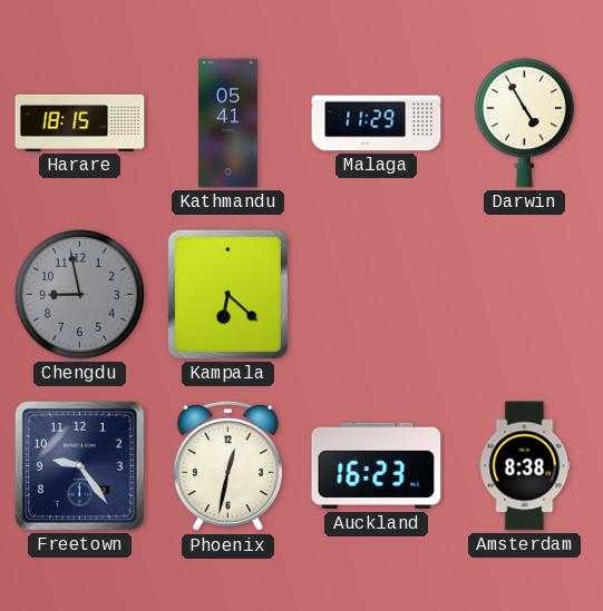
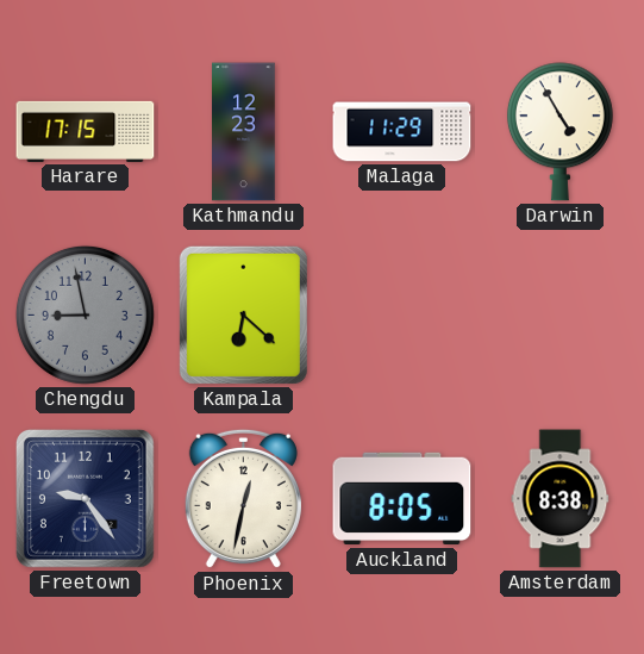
Harare: 18:15 -> 17:15 (86, 131)
Kathmandu: 05:41 -> 12:23 (244, 132)
Auckland: 16:23 -> 8:05 (402, 499)
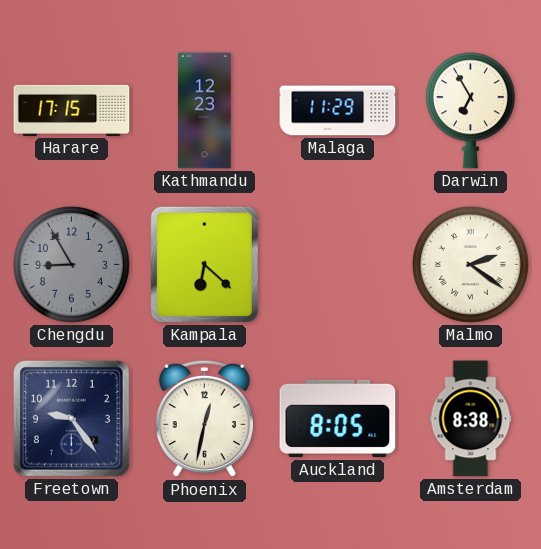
Darwin: 4:55 -> 6:55 (470, 111)
Chengdu: 8:58 -> 8:55 (71, 264)
Malmo: none -> 2:21 (470, 264)
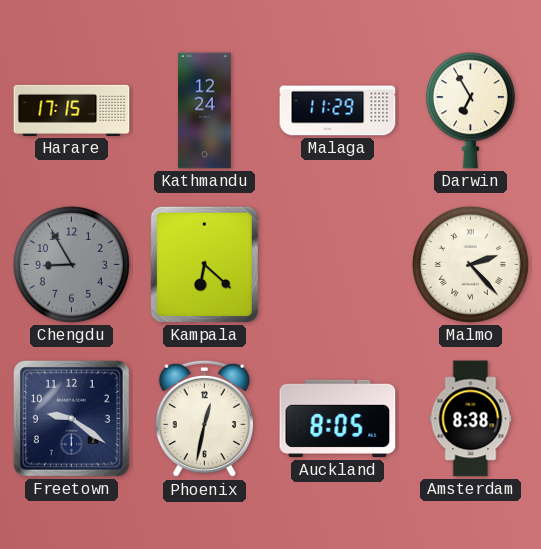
Kathmandu: 12:23 -> 12:24 (205, 111)
Malmo: 2:21 -> 2:23 (470, 264)
Freetown: 9:24 -> 9:21 (71, 418)
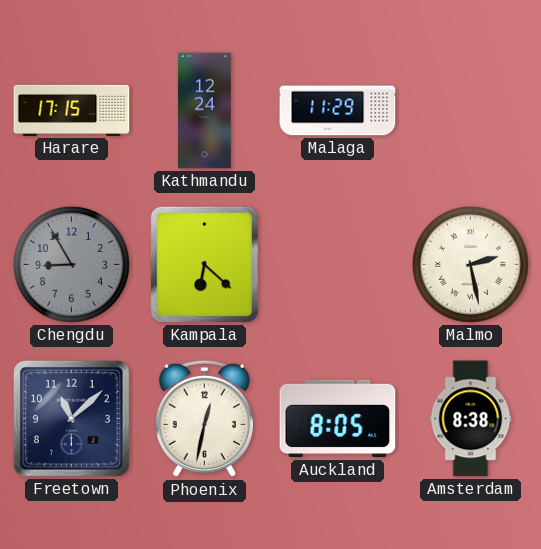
Darwin: 6:55 -> none (470, 111)
Malmo: 2:23 -> 2:28 (470, 264)
Freetown: 9:21 -> 11:08 (71, 418)
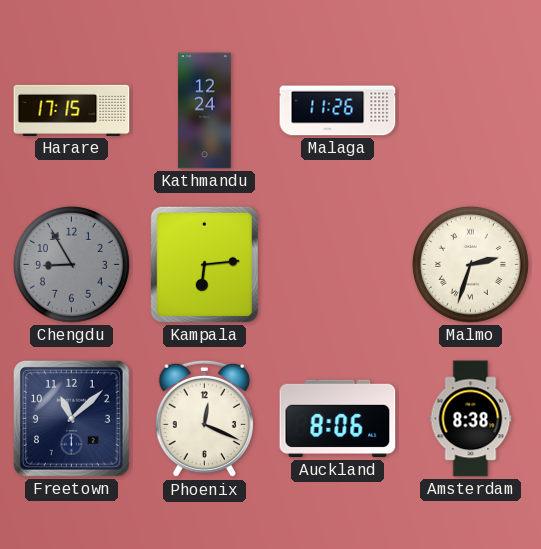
Malaga: 11:29 -> 11:26 (338, 111)
Kampala: 6:22 -> 6:14 (204, 264)
Malmo: 2:28 -> 2:33 (470, 264)
Phoenix: 12:32 -> 12:19 (204, 419)
Auckland: 8:05 -> 8:06 (338, 419)
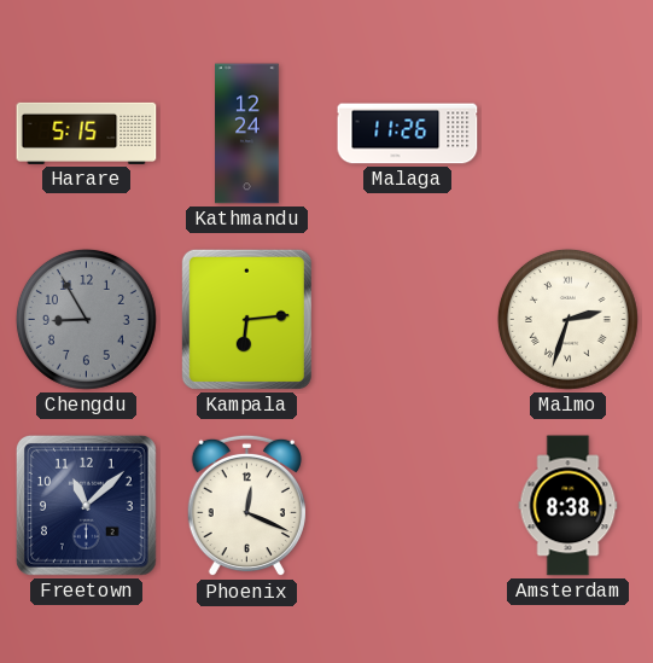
Harare: 17:15 -> 5:15 (87, 133)
Auckland: 8:06 -> none (338, 419)
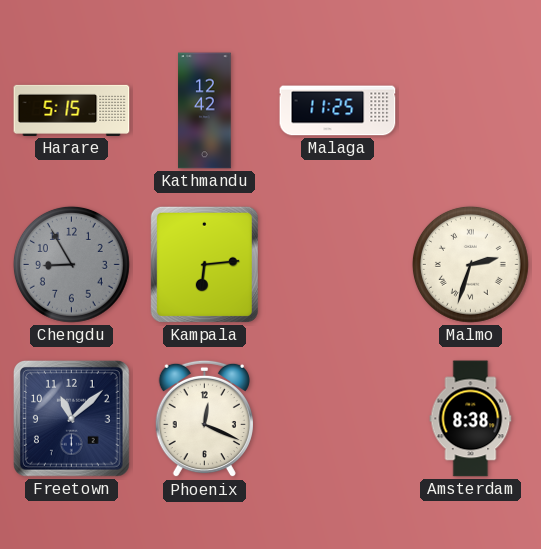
Kathmandu: 12:24 -> 12:42 (205, 111)
Malaga: 11:26 -> 11:25 (338, 111)
